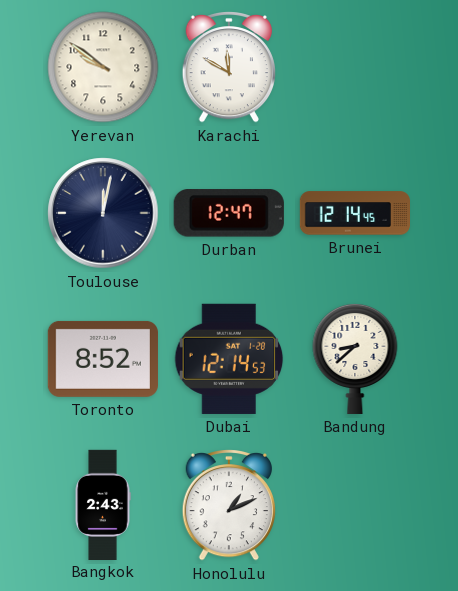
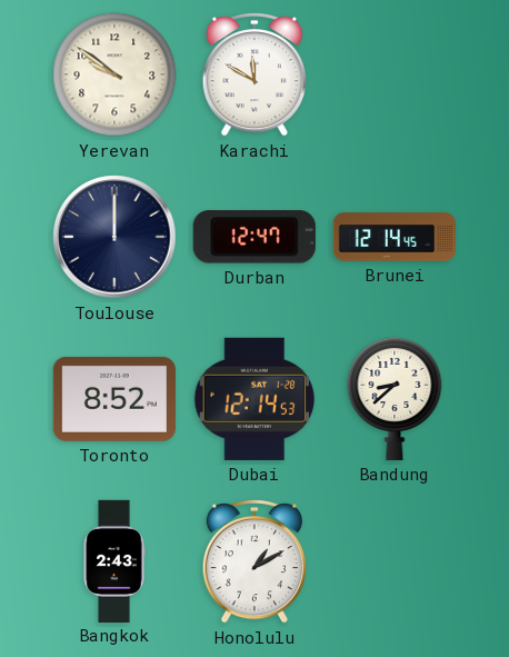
Toulouse: 12:02 -> 12:00 (114, 237)
Honolulu: 1:11 -> 1:10 (255, 563)
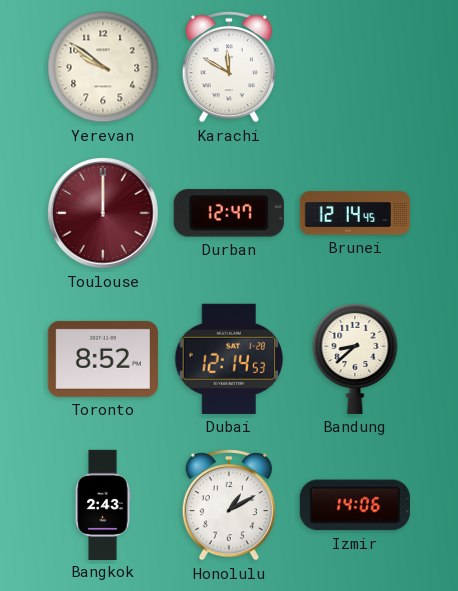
Toulouse dial: navy -> burgundy (103, 213)
Izmir: none -> 14:06 (355, 505)
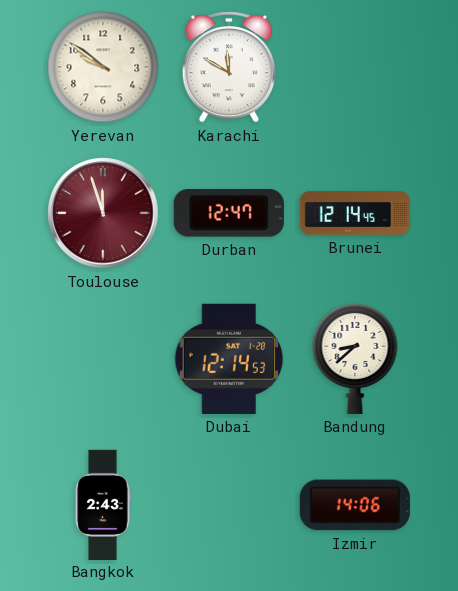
Toulouse: 12:00 -> 11:57 (103, 213)
Toronto: 8:52 -> none (103, 359)
Honolulu: 1:10 -> none (229, 506)
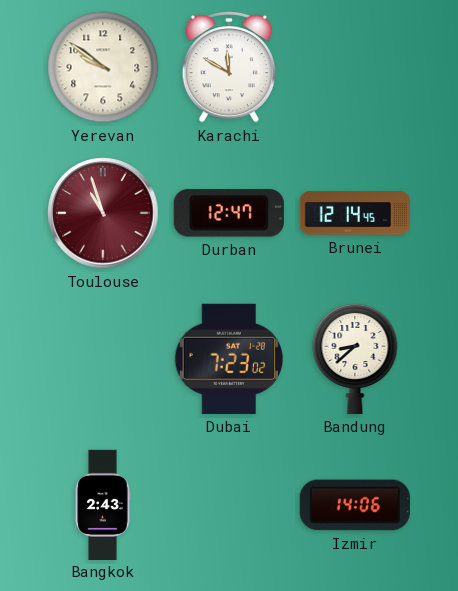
Toulouse: 11:57 -> 10:57 (103, 213)
Dubai: 12:14 -> 7:23 (229, 359)
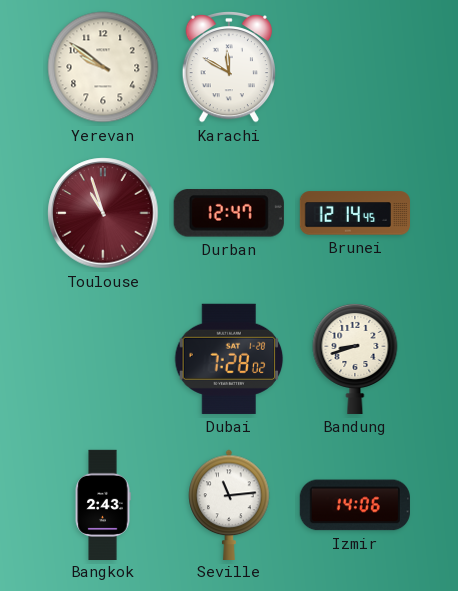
Dubai: 7:23 -> 7:28 (229, 359)
Bandung: 8:38 -> 8:42 (355, 358)
Seville: none -> 11:14 (229, 504)
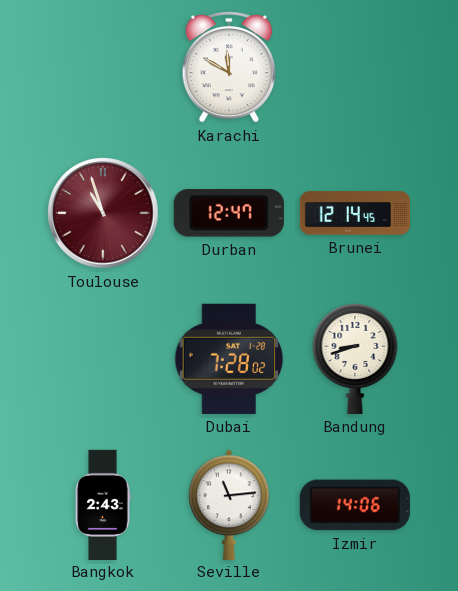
Yerevan: 9:51 -> none (103, 67)
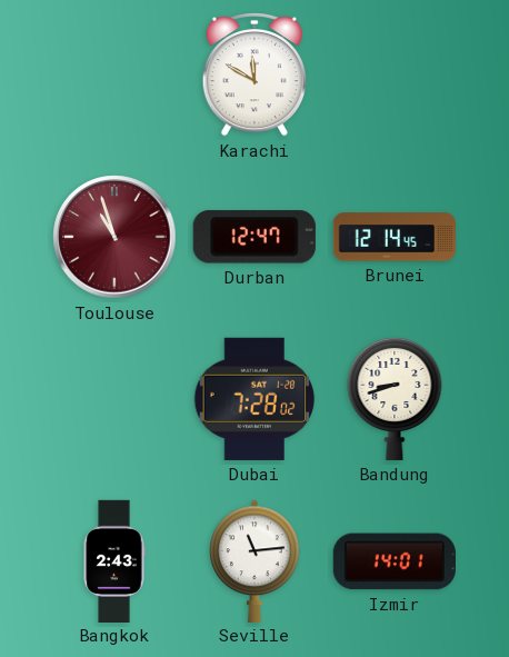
Izmir: 14:06 -> 14:01 (395, 561)
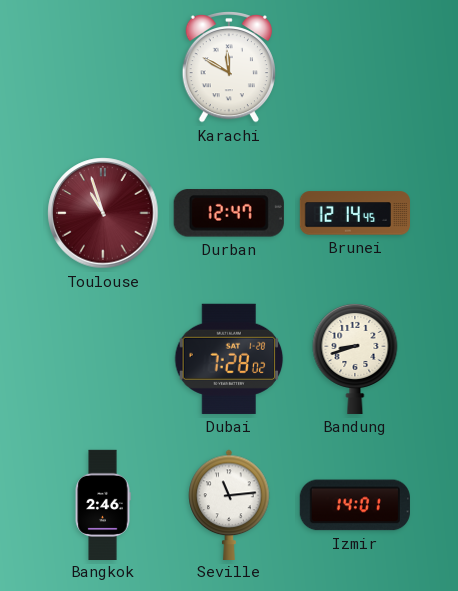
Bangkok: 2:43 -> 2:46 (103, 504)
